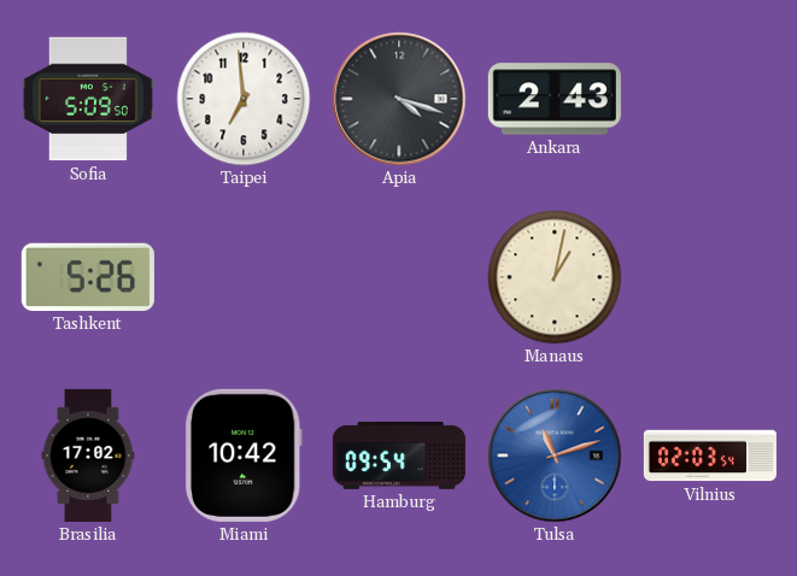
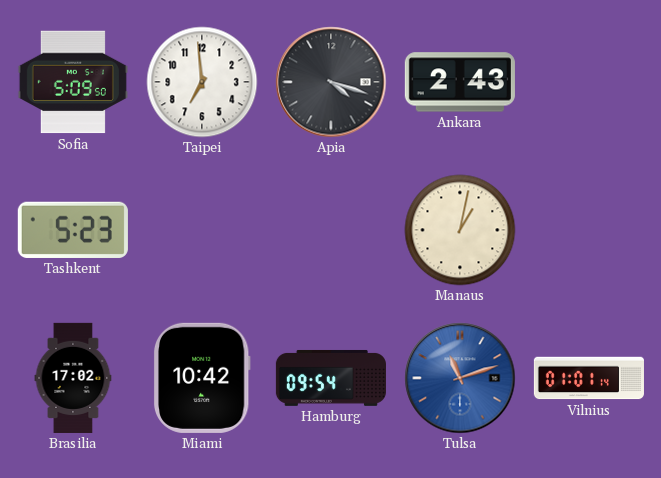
Tashkent: 5:26 -> 5:23 (73, 230)
Vilnius: 02:03 -> 01:01 (589, 378)
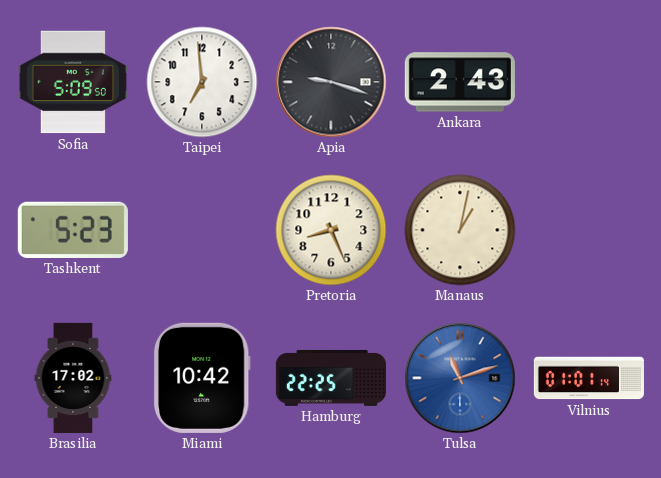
Apia: 4:18 -> 9:18 (331, 82)
Pretoria: none -> 8:26 (331, 230)
Hamburg: 09:54 -> 22:25 (331, 378)
